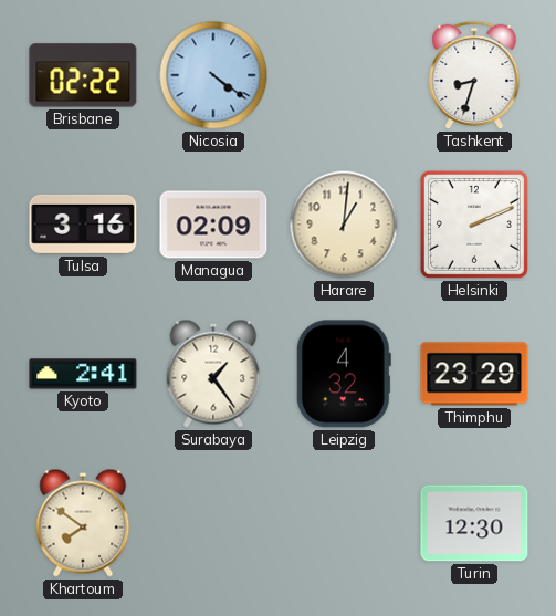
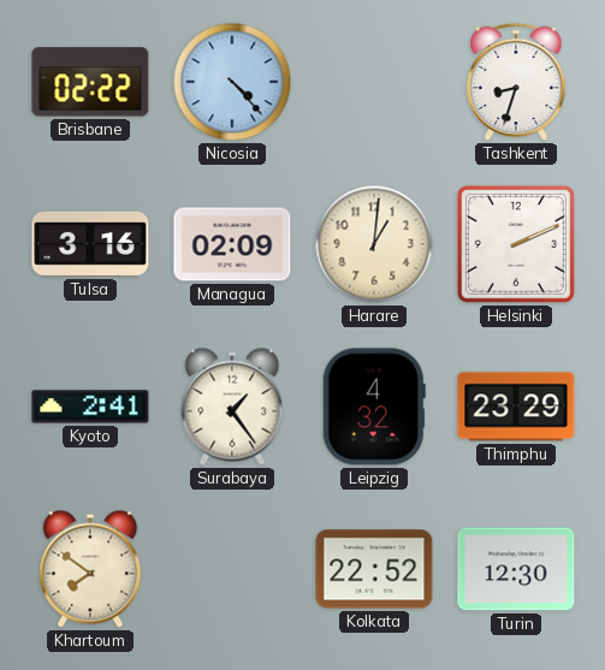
Nicosia: 4:21 -> 4:23 (232, 82)
Kolkata: none -> 22:52 (374, 569)
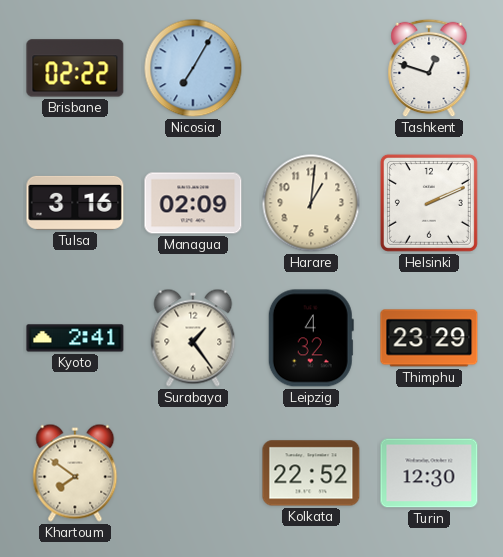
Nicosia: 4:23 -> 7:05 (193, 68)
Tashkent: 8:33 -> 12:48 (429, 68)
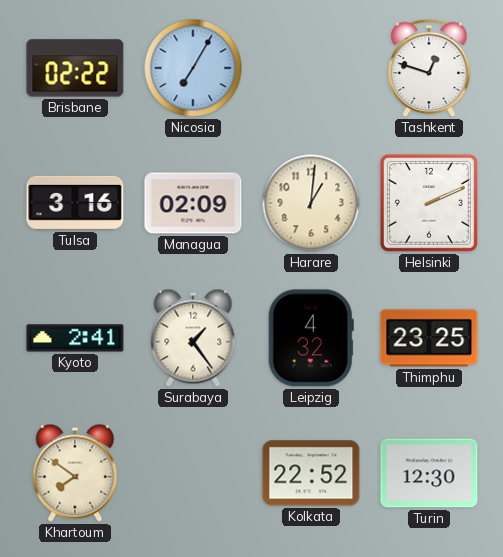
Thimphu: 23:29 -> 23:25 (429, 338)
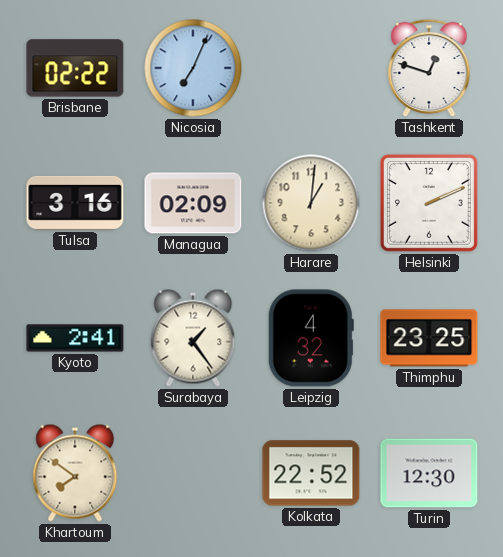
Nicosia: 7:05 -> 7:04 (193, 68)
